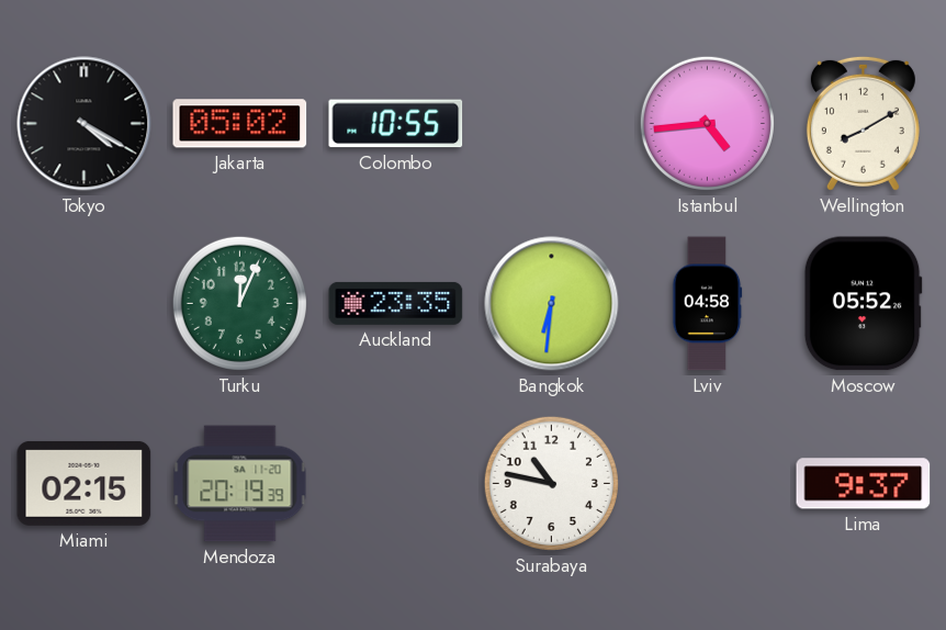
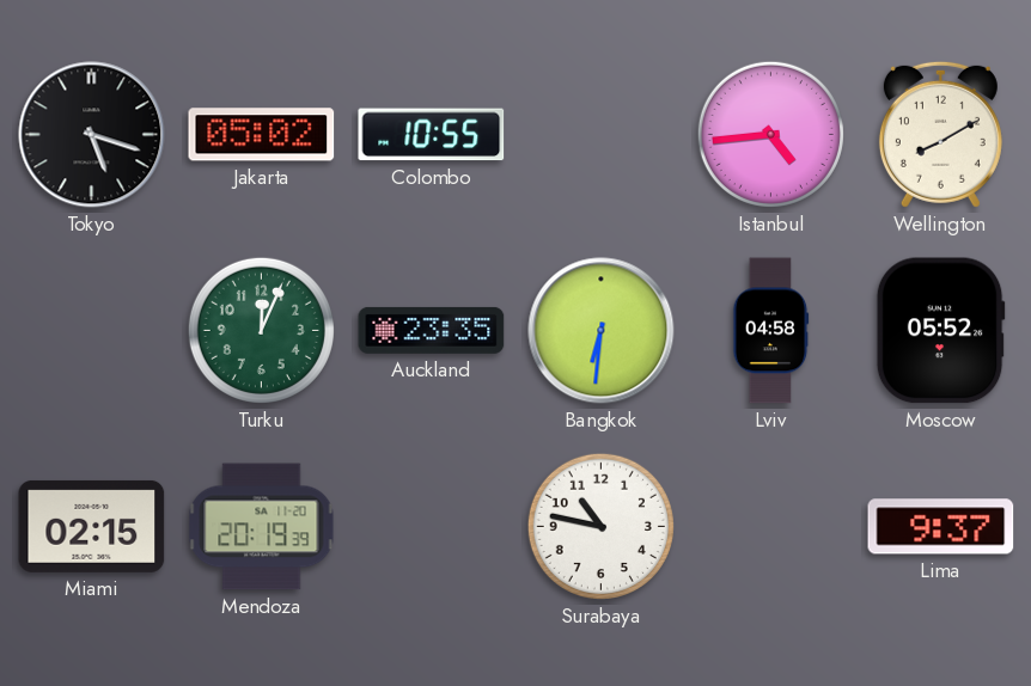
Tokyo: 4:20 -> 5:18 (92, 135)
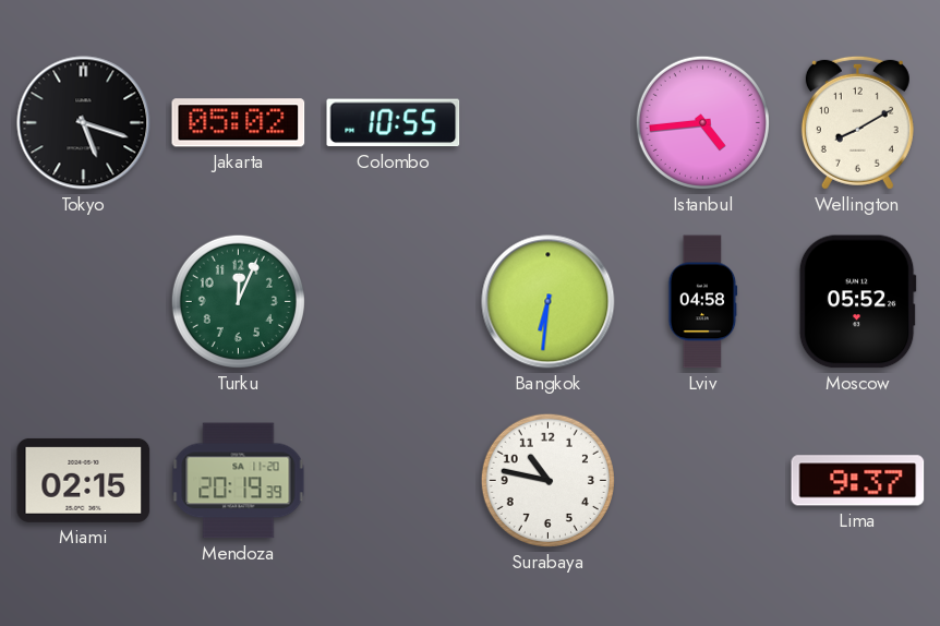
Auckland: 23:35 -> none (432, 330)
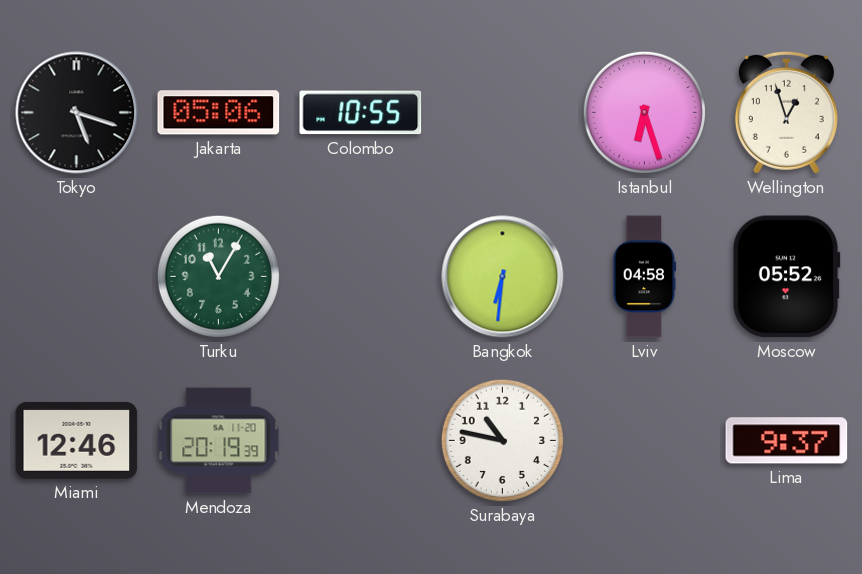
Jakarta: 05:02 -> 05:06 (219, 113)
Istanbul: 4:44 -> 6:27 (644, 112)
Wellington: 8:10 -> 12:57 (786, 112)
Turku: 12:04 -> 11:05 (218, 276)
Miami: 02:15 -> 12:46 (77, 440)
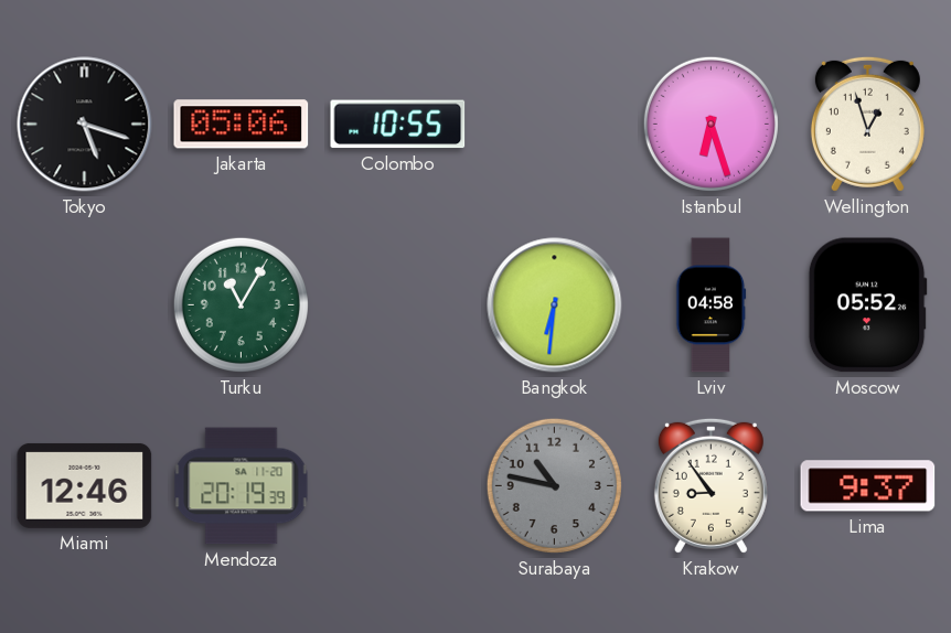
Surabaya dial: white -> grey (554, 485)
Krakow: none -> 8:54 (710, 485)
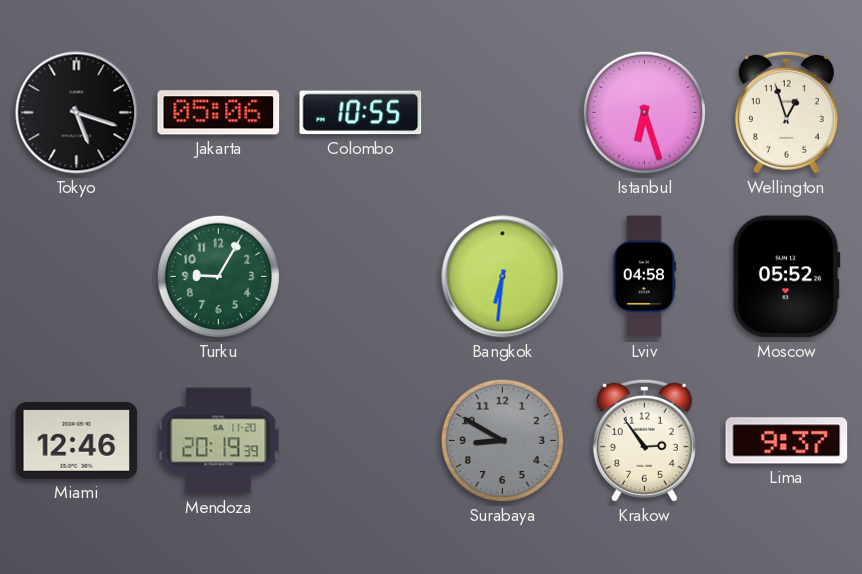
Turku: 11:05 -> 9:05 (218, 276)
Surabaya: 10:47 -> 8:50 (502, 440)
Krakow: 8:54 -> 2:54 (644, 440)
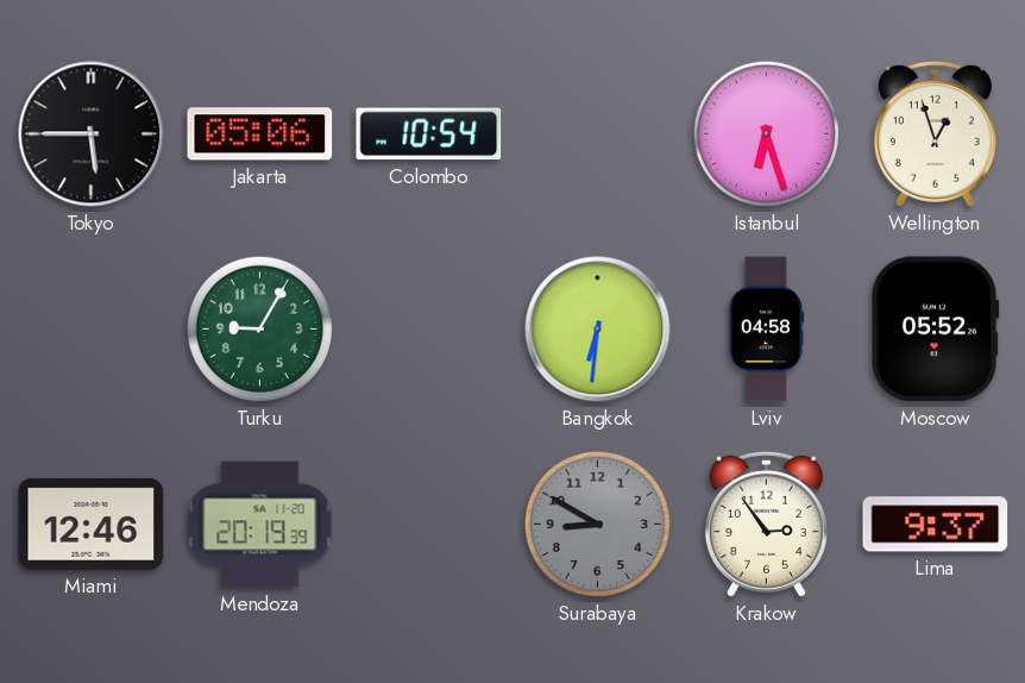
Tokyo: 5:18 -> 5:45 (92, 134)
Colombo: 10:55 -> 10:54 (429, 134)
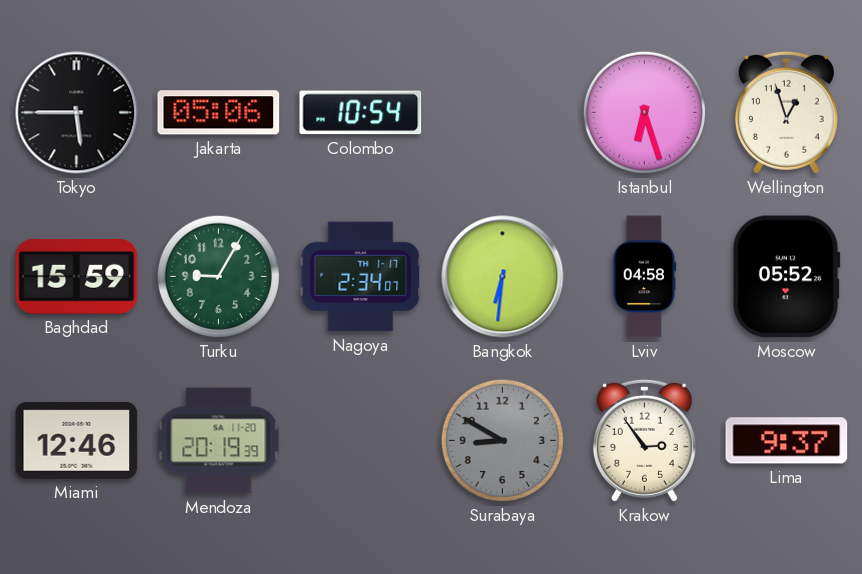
Baghdad: none -> 15:59 (77, 276)
Nagoya: none -> 2:34 (361, 277)
